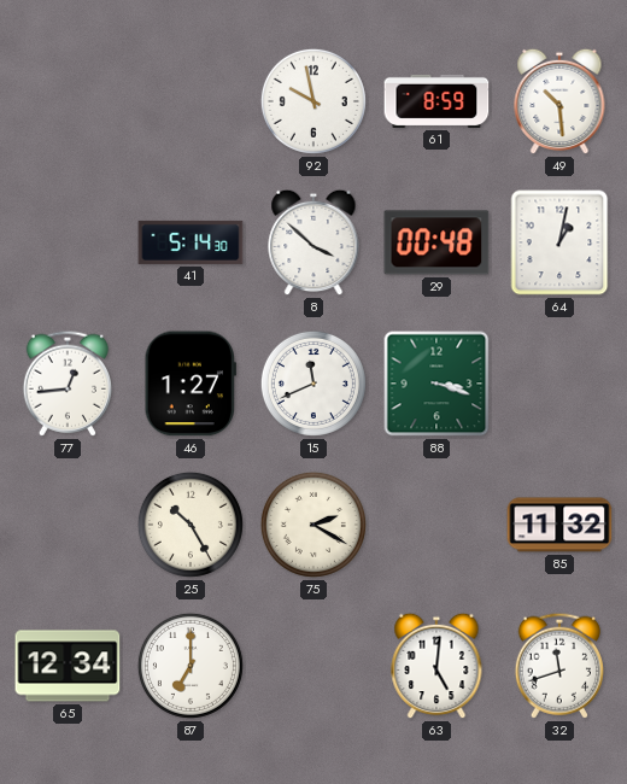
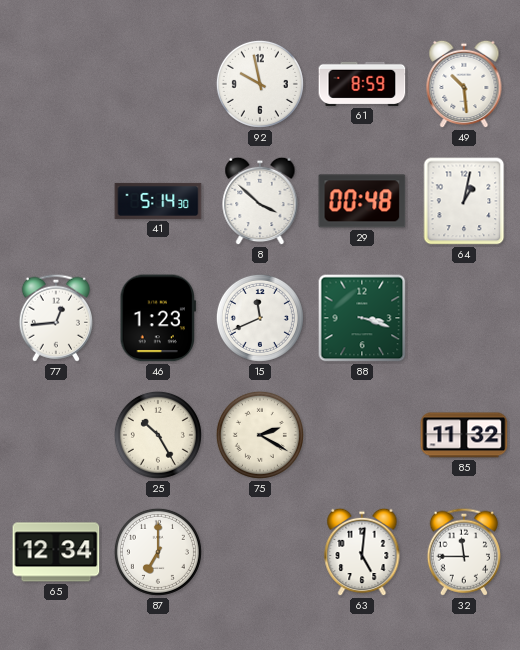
46: 1:27 -> 1:23 (158, 318)
32: 11:42 -> 11:45 (463, 552)
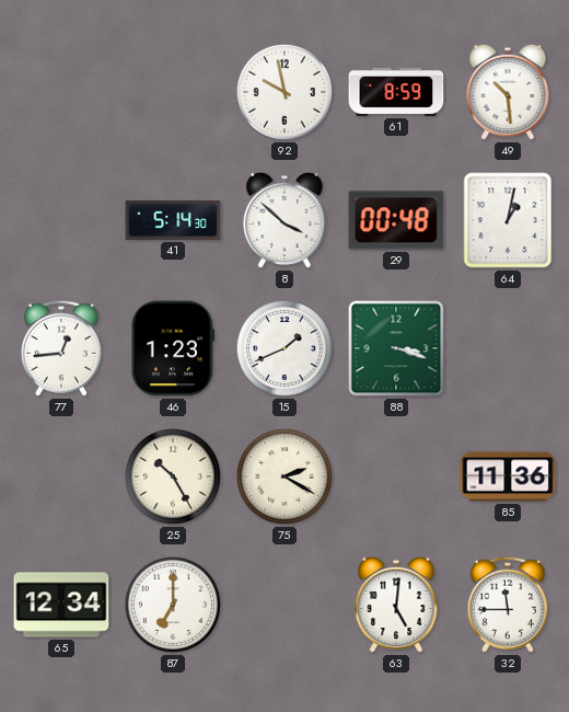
15: 11:41 -> 1:41 (284, 348)
85: 11:32 -> 11:36 (508, 476)
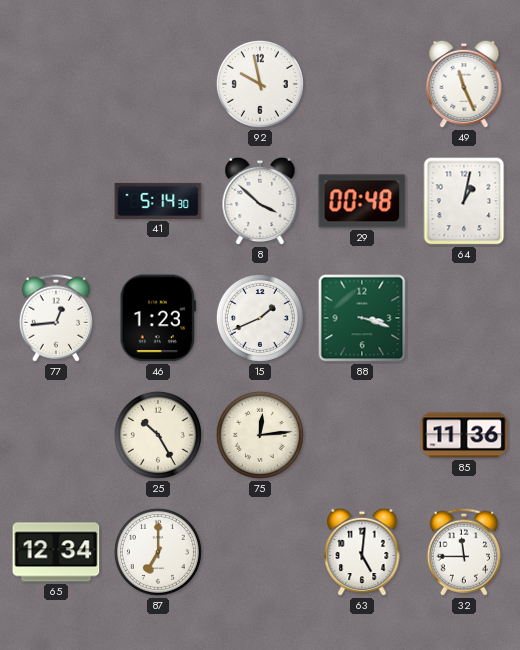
61: 8:59 -> none (396, 92)
49: 10:29 -> 11:26 (464, 84)
75: 2:20 -> 12:14 (260, 435)
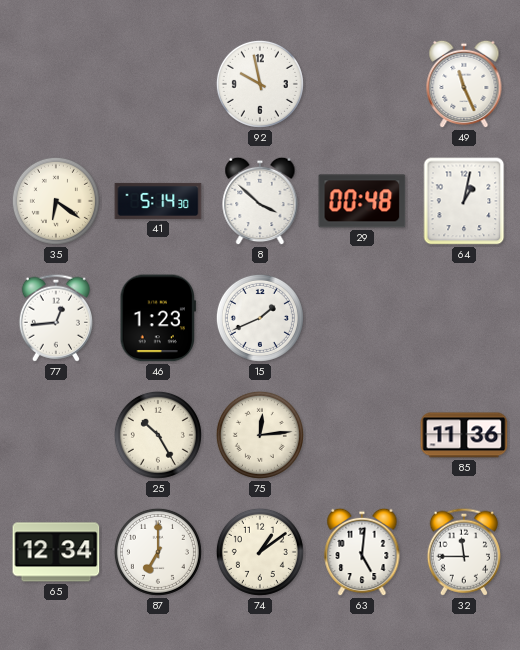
35: none -> 6:21 (56, 201)
88: 3:18 -> none (362, 318)
74: none -> 1:09 (260, 552)
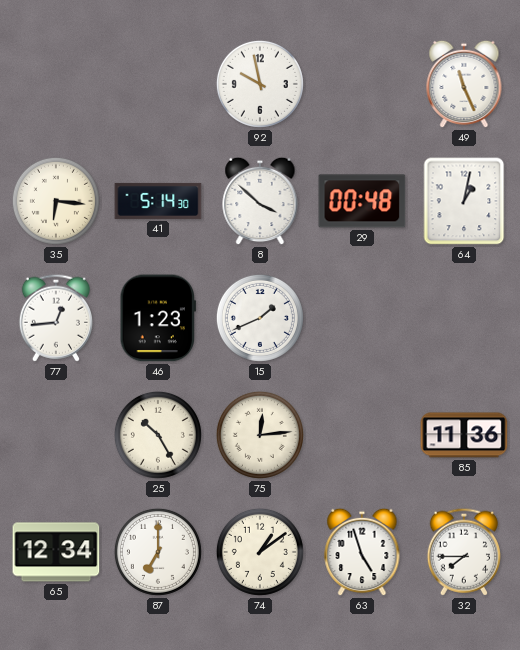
35: 6:21 -> 6:16 (56, 201)
63: 5:01 -> 4:57 (362, 552)
32: 11:45 -> 7:45 (463, 552)
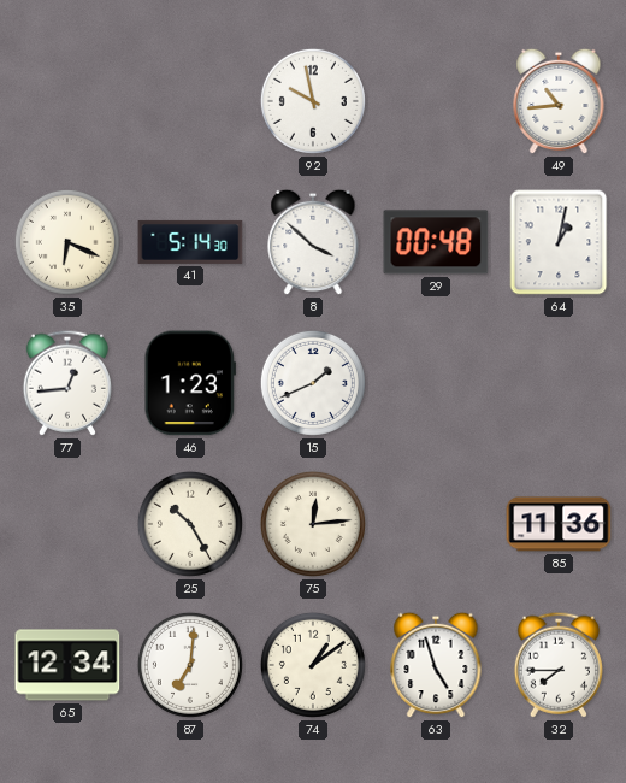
49: 11:26 -> 10:44 (559, 101)
35: 6:16 -> 6:19 (67, 242)
87: 7:00 -> 7:01 (190, 665)
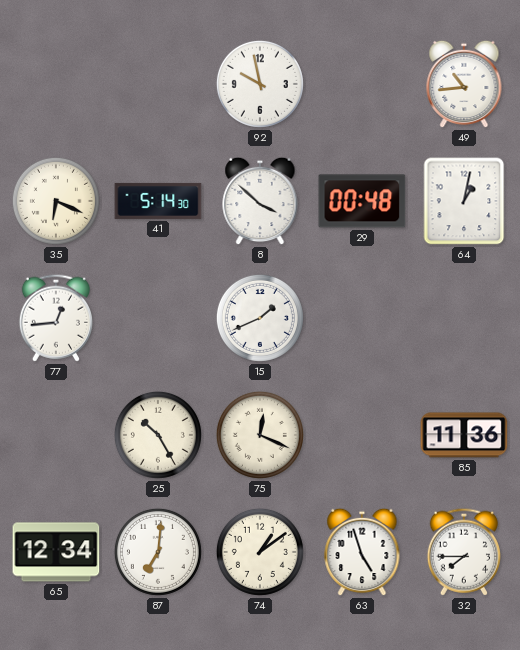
46: 1:23 -> none (190, 383)
75: 12:14 -> 12:19 (260, 435)
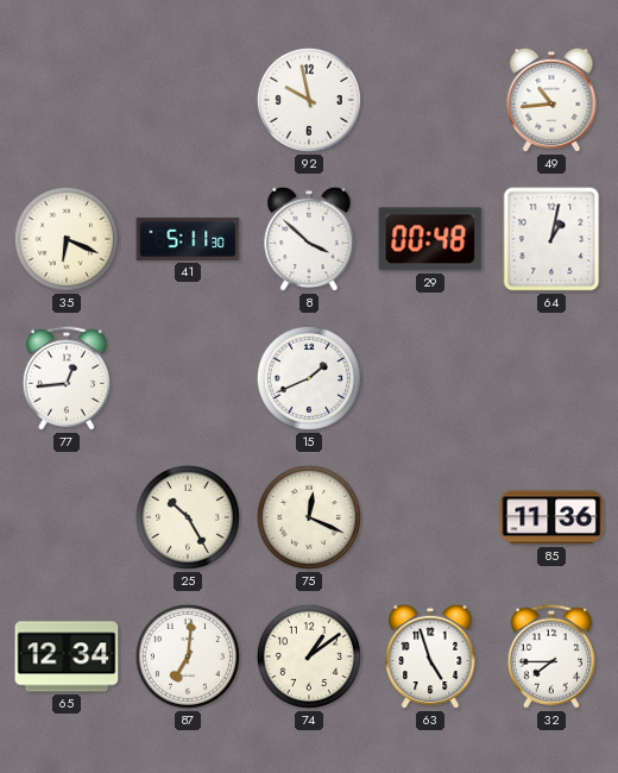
41: 5:14 -> 5:11 (188, 239)
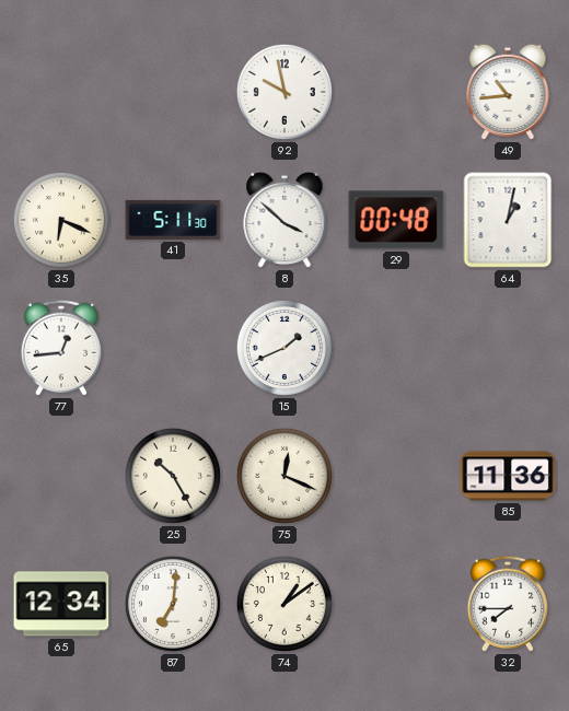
63: 4:57 -> none (430, 656)
